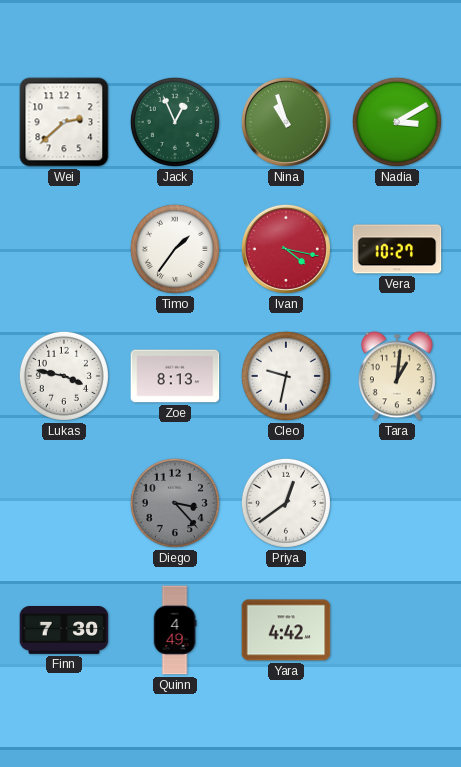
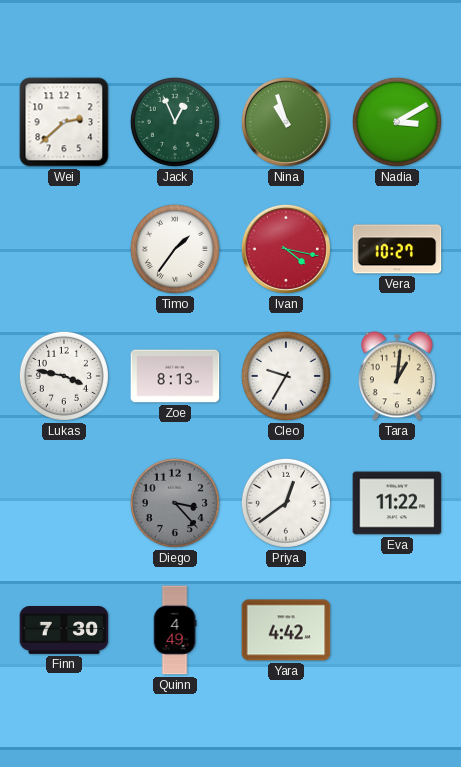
Cleo: 9:32 -> 9:35 (286, 376)
Eva: none -> 11:22 (397, 503)
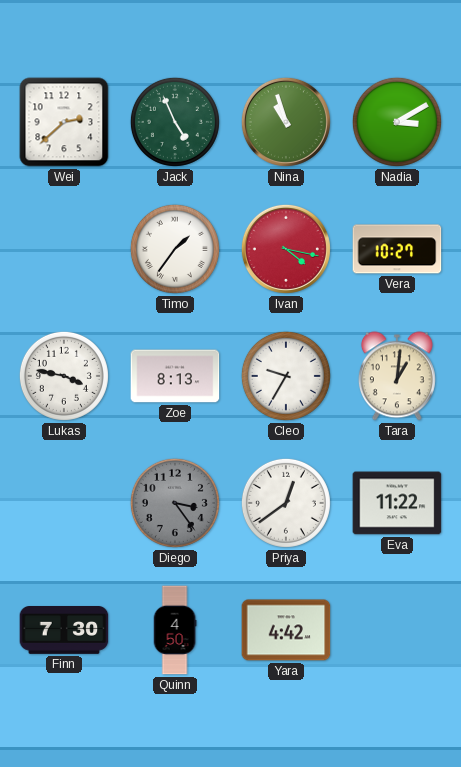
Jack: 12:56 -> 4:56 (175, 122)
Diego: 3:23 -> 3:24 (175, 503)
Quinn: 4:49 -> 4:50 (175, 630)
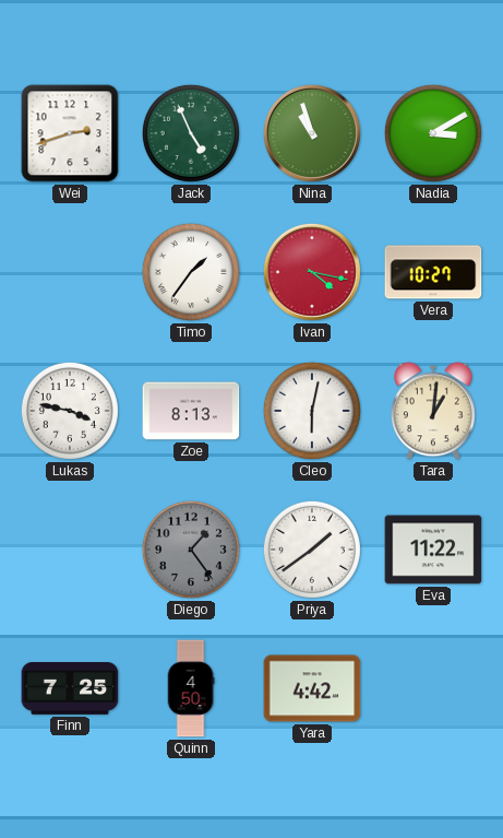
Wei: 2:38 -> 2:42 (70, 133)
Cleo: 9:35 -> 6:02 (312, 411)
Diego: 3:24 -> 1:24 (191, 550)
Priya: 12:39 -> 1:39 (312, 550)
Finn: 7:30 -> 7:25 (70, 688)
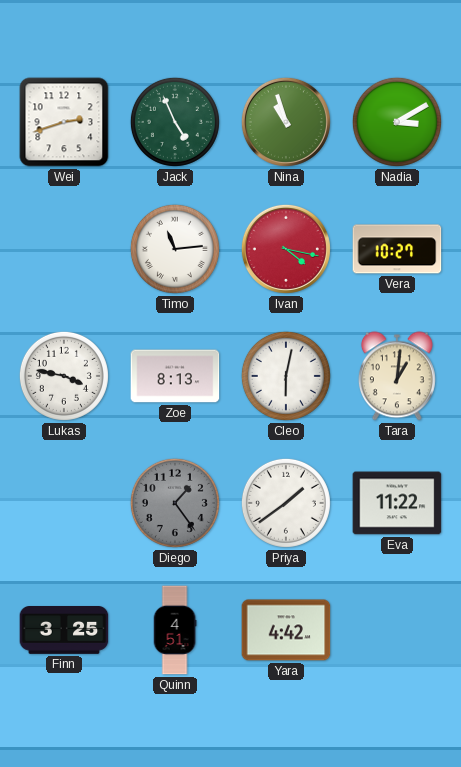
Timo: 1:36 -> 11:14 (175, 249)
Finn: 7:25 -> 3:25 (64, 630)
Quinn: 4:50 -> 4:51 (175, 630)
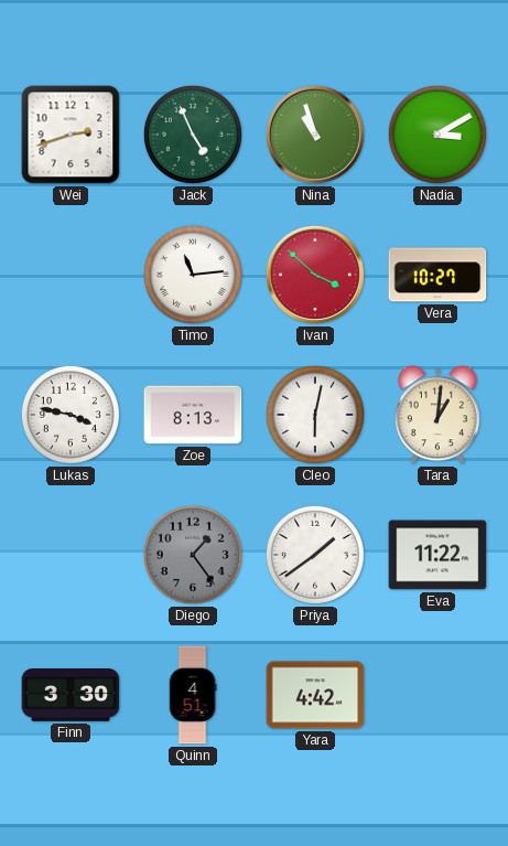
Ivan: 4:17 -> 3:52 (315, 275)
Finn: 3:25 -> 3:30 (71, 695)
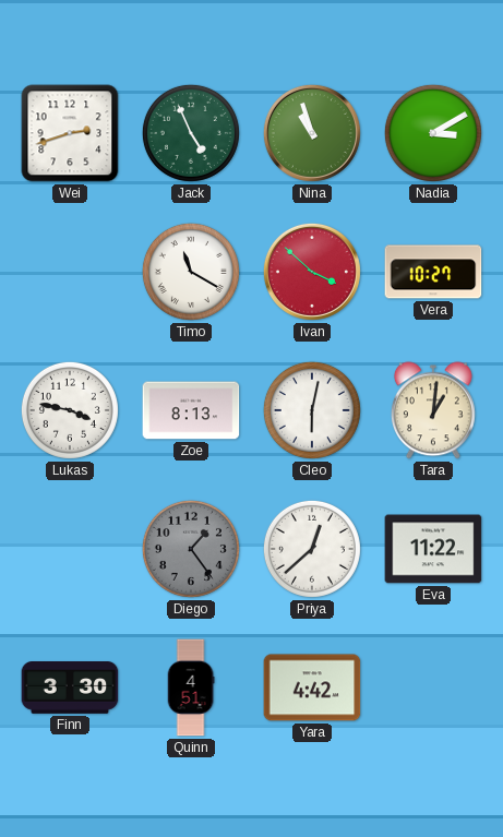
Timo: 11:14 -> 11:20 (191, 272)
Priya: 1:39 -> 12:38 (312, 549)
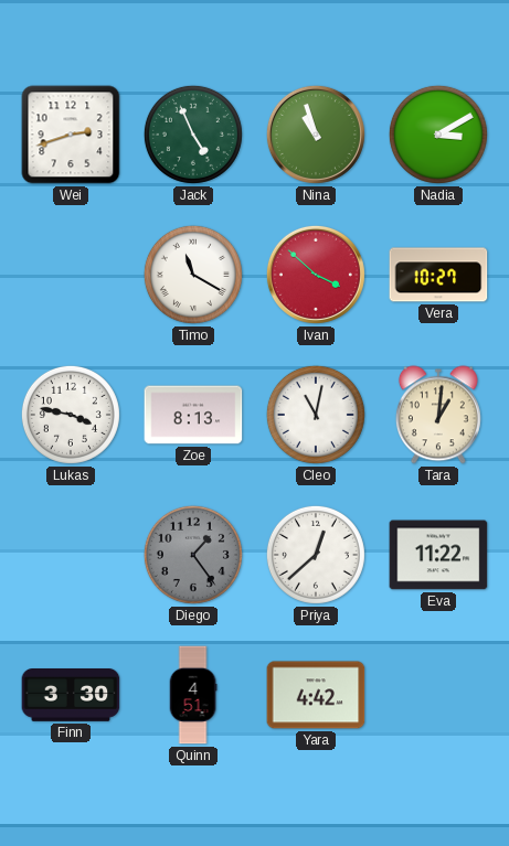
Cleo: 6:02 -> 11:02 (316, 415)
